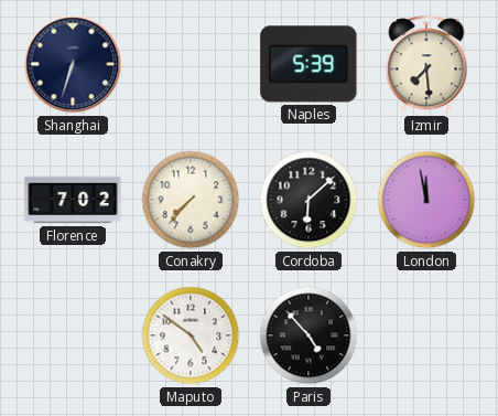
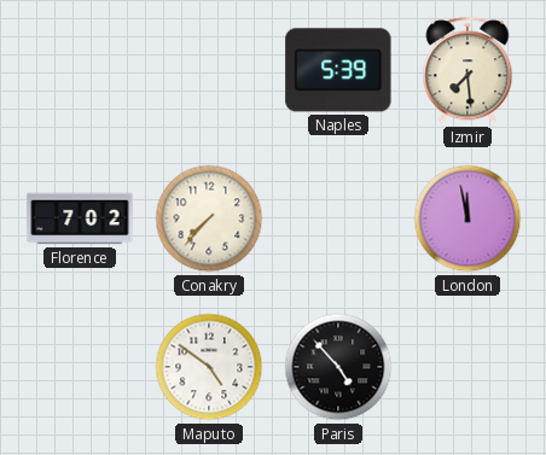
Shanghai: 6:33 -> none (73, 64)
Cordoba: 6:08 -> none (308, 200)
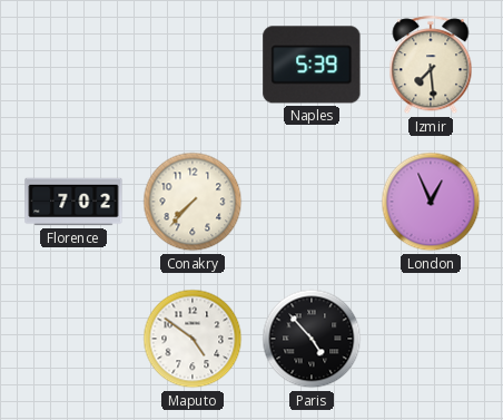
London: 11:58 -> 12:56 (431, 202)
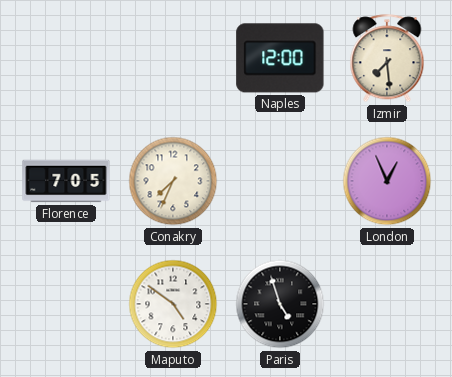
Naples: 5:39 -> 12:00 (280, 58)
Florence: 7:02 -> 7:05 (66, 181)
Conakry: 7:37 -> 7:34 (173, 181)
Paris: 4:53 -> 4:57 (280, 304)
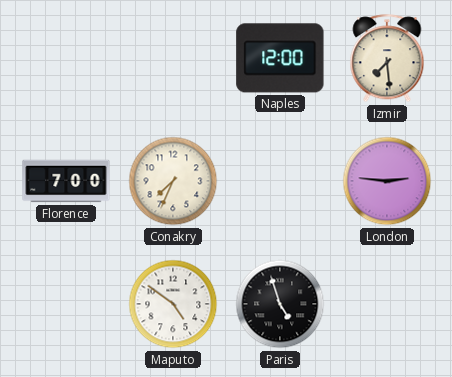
Florence: 7:05 -> 7:00 (66, 181)
London: 12:56 -> 2:46 (387, 181)
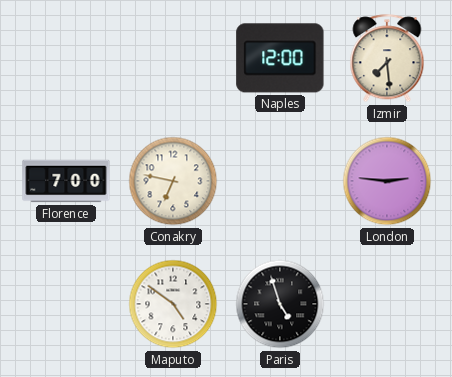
Conakry: 7:34 -> 6:47 (173, 181)
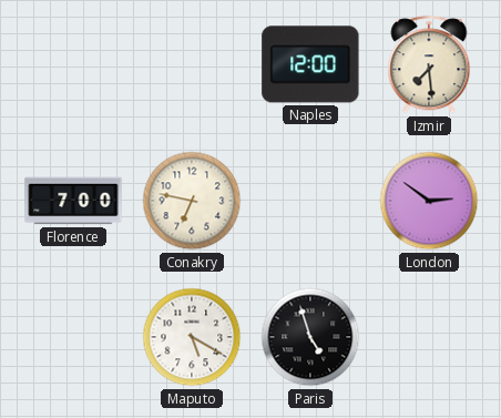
London: 2:46 -> 2:51 (429, 201)
Maputo: 4:51 -> 5:20 (192, 337)
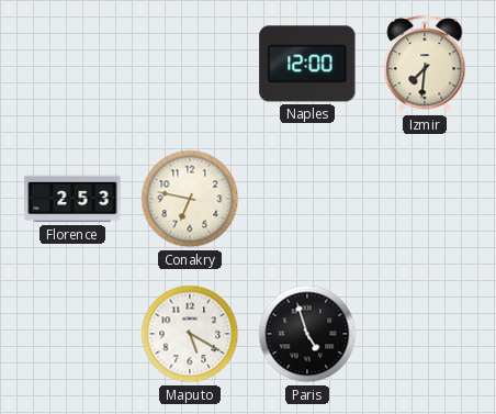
Izmir: 7:29 -> 7:31 (425, 65)
Florence: 7:00 -> 2:53 (72, 199)
London: 2:51 -> none (429, 201)
